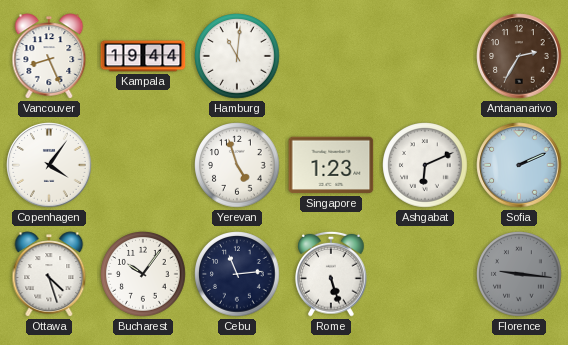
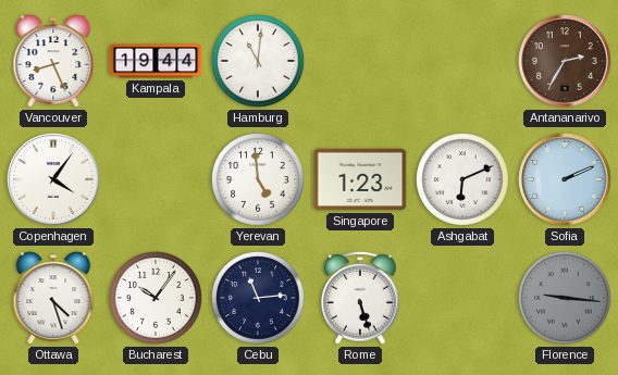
Yerevan: 4:57 -> 4:59 (258, 179)
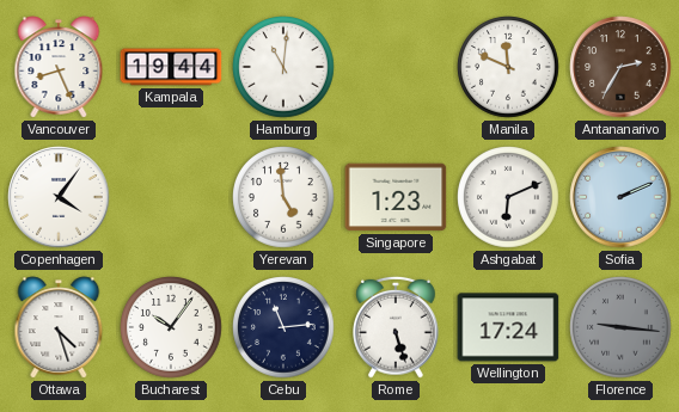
Manila: none -> 11:49 (508, 67)
Wellington: none -> 17:24 (508, 327)
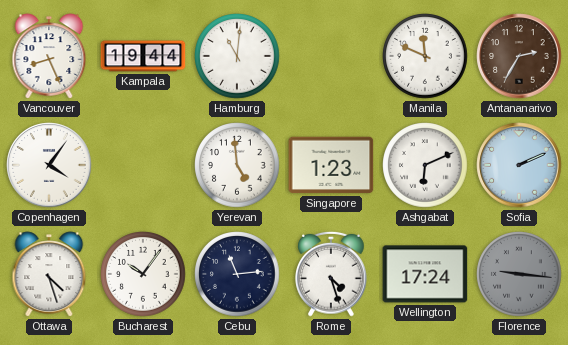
Rome: 5:27 -> 4:27 (331, 274)
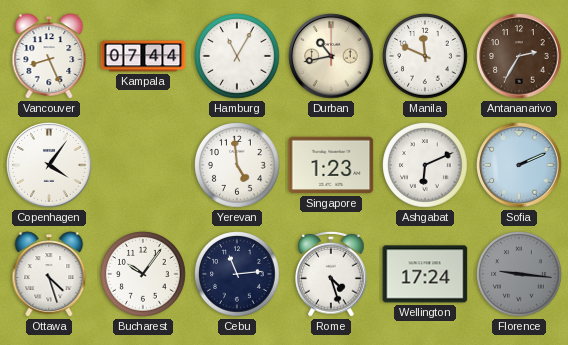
Kampala: 19:44 -> 07:44 (143, 56)
Hamburg: 11:01 -> 11:05 (237, 56)
Durban: none -> 10:43 (331, 56)
